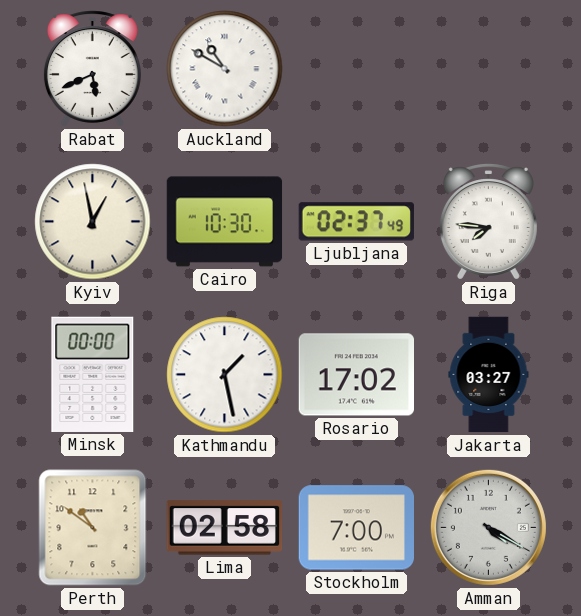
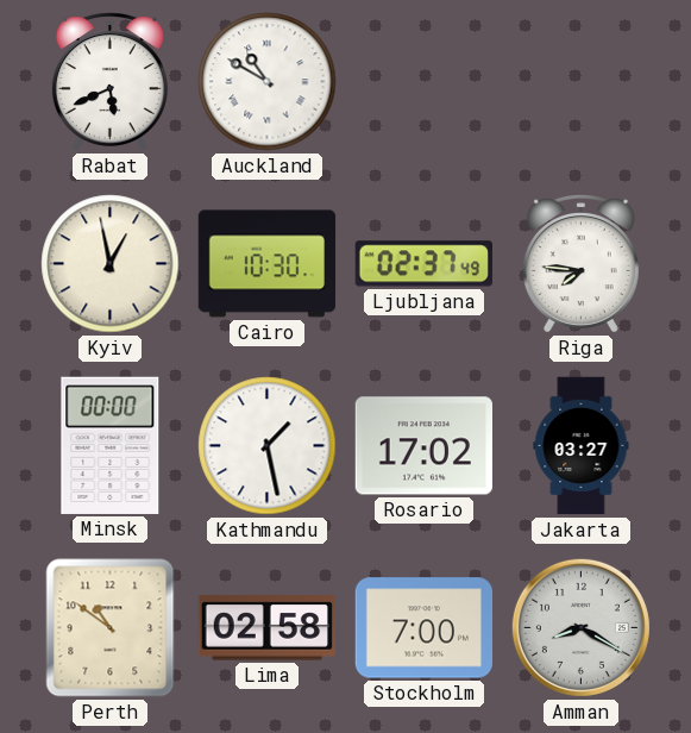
Amman: 4:20 -> 8:20 (580, 627)
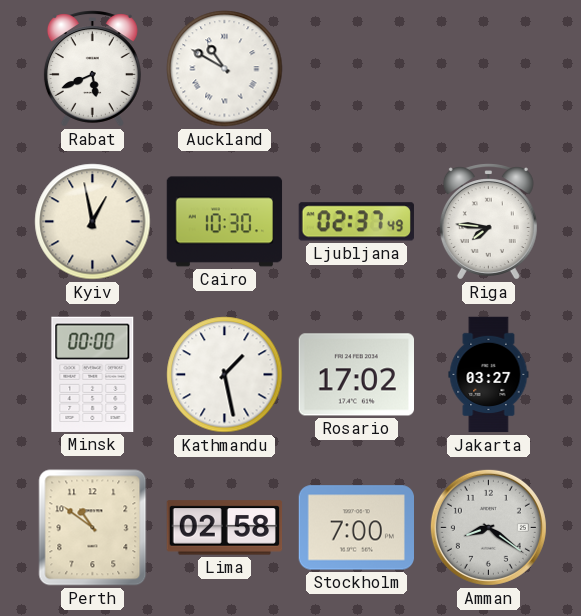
Amman: 8:20 -> 8:21 (488, 527)
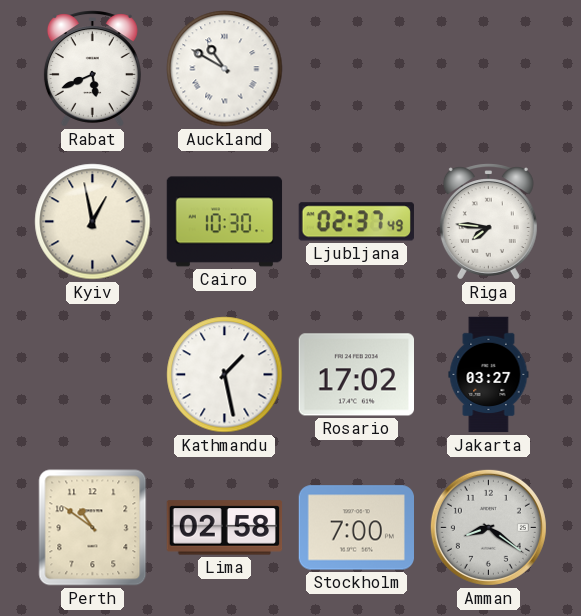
Minsk: 00:00 -> none (93, 374)
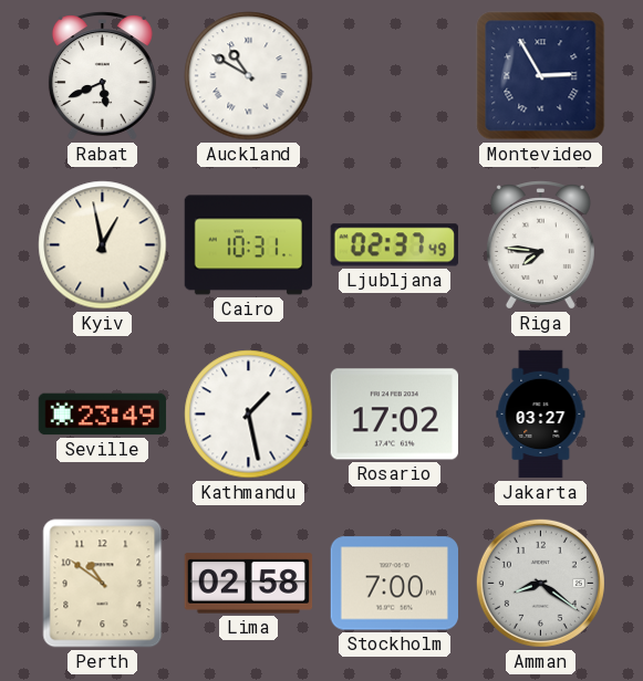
Montevideo: none -> 2:55 (541, 76)
Cairo: 10:30 -> 10:31 (249, 245)
Seville: none -> 23:49 (103, 415)
